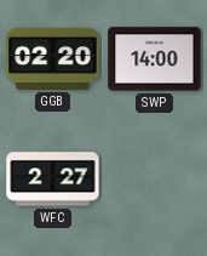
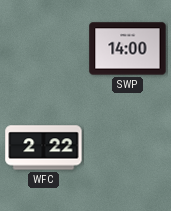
GGB: 02:20 -> none (53, 58)
WFC: 2:27 -> 2:22 (44, 148)
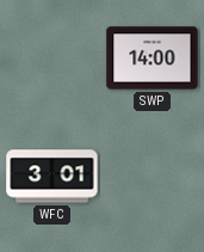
WFC: 2:22 -> 3:01 (52, 177)
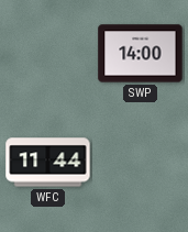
WFC: 3:01 -> 11:44 (48, 163)
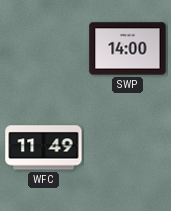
WFC: 11:44 -> 11:49 (44, 148)
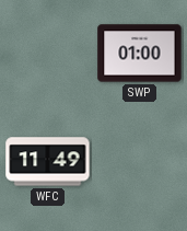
SWP: 14:00 -> 01:00 (140, 54)
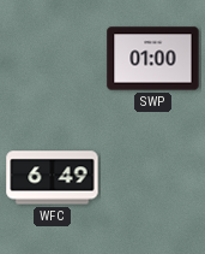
WFC: 11:49 -> 6:49 (53, 178)
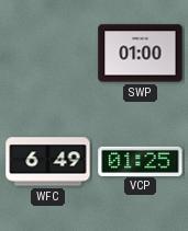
VCP: none -> 01:25 (141, 161)
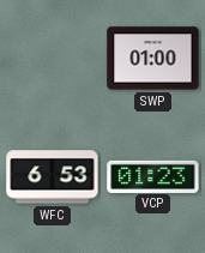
WFC: 6:49 -> 6:53 (53, 177)
VCP: 01:25 -> 01:23 (153, 176)
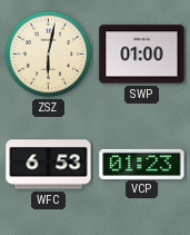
ZSZ: none -> 6:02 (49, 55)
